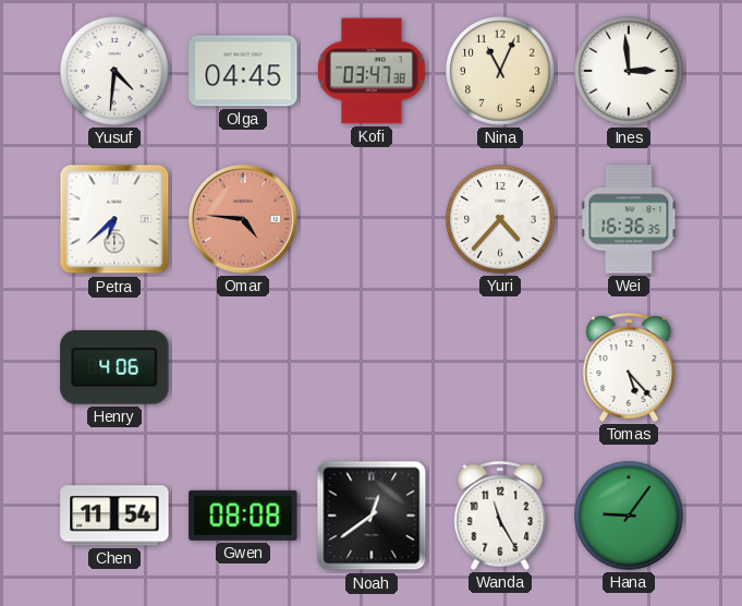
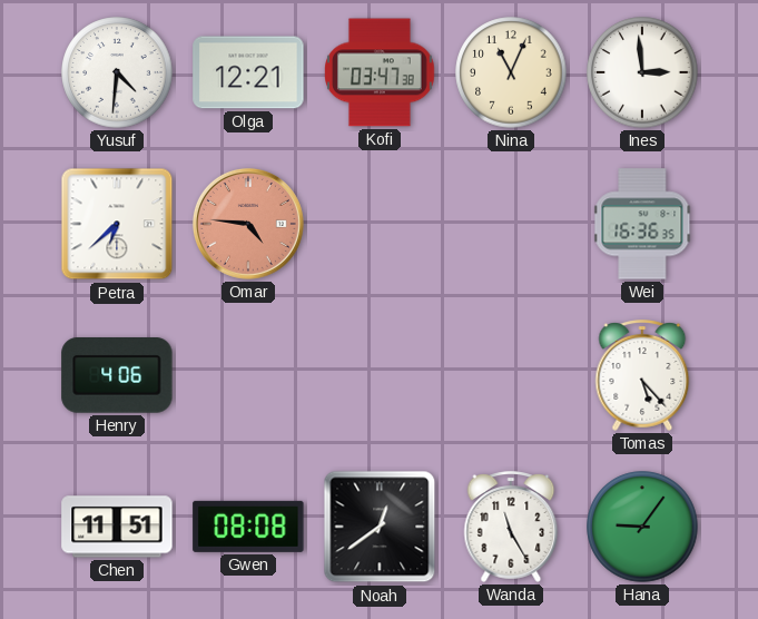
Olga: 04:45 -> 12:21 (248, 72)
Yuri: 4:37 -> none (500, 219)
Chen: 11:54 -> 11:51 (117, 527)
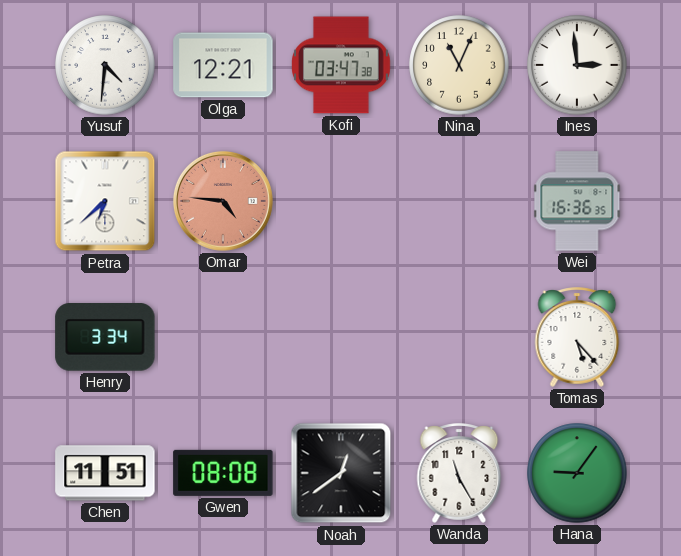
Henry: 4:06 -> 3:34 (105, 338)
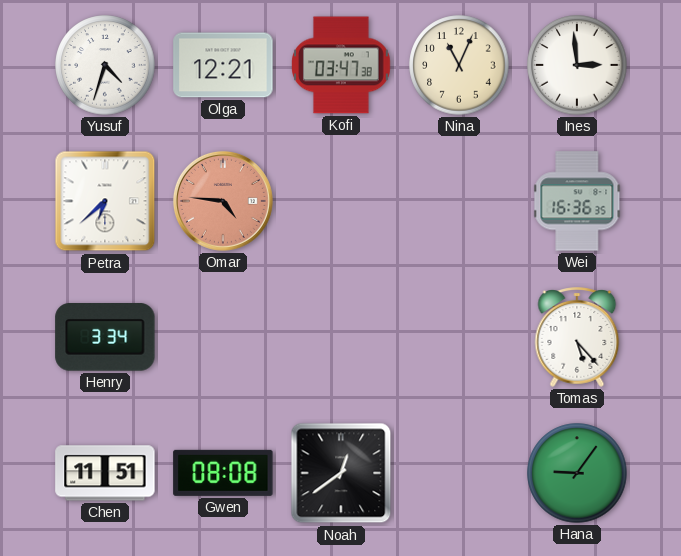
Yusuf: 4:31 -> 4:33 (105, 65)
Wanda: 11:25 -> none (459, 473)
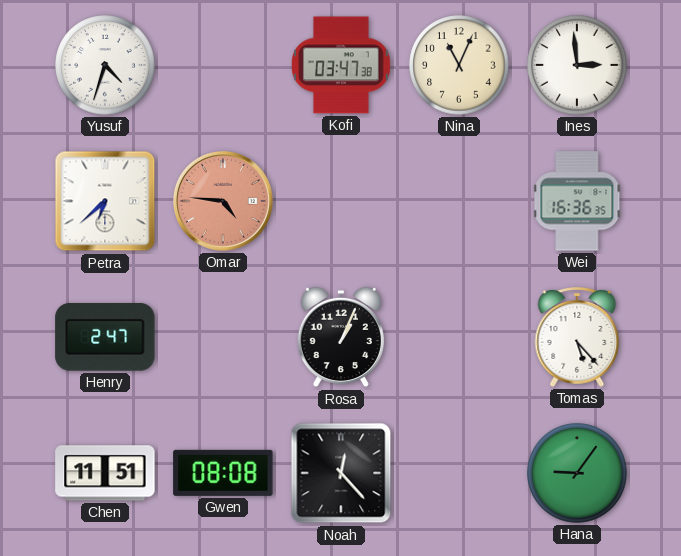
Olga: 12:21 -> none (223, 65)
Henry: 3:34 -> 2:47 (105, 338)
Rosa: none -> 1:04 (341, 337)
Noah: 12:39 -> 12:23 (341, 473)
